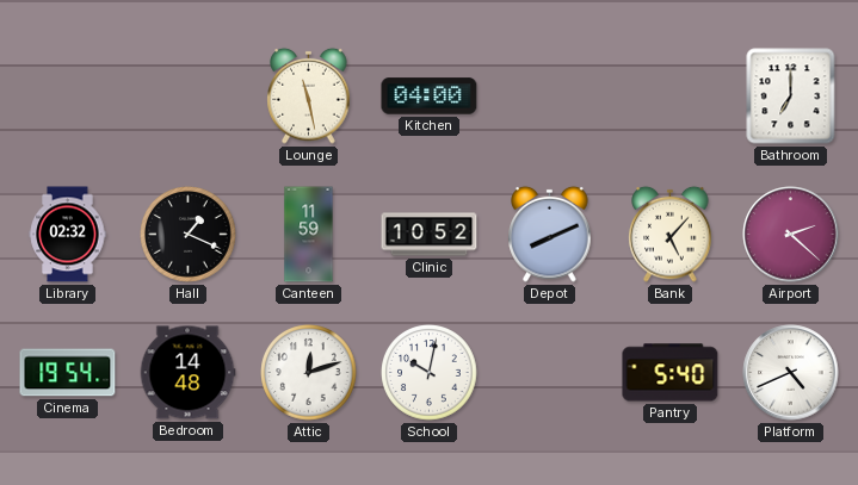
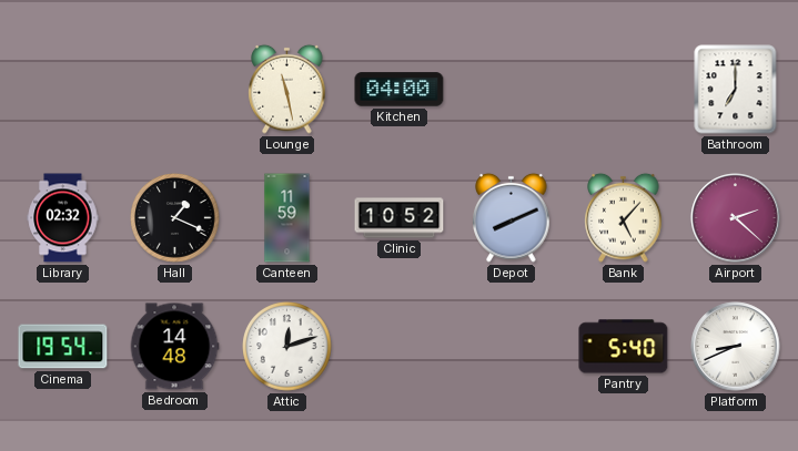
School: 10:02 -> none (430, 373)
Platform: 4:41 -> 8:41 (736, 347)
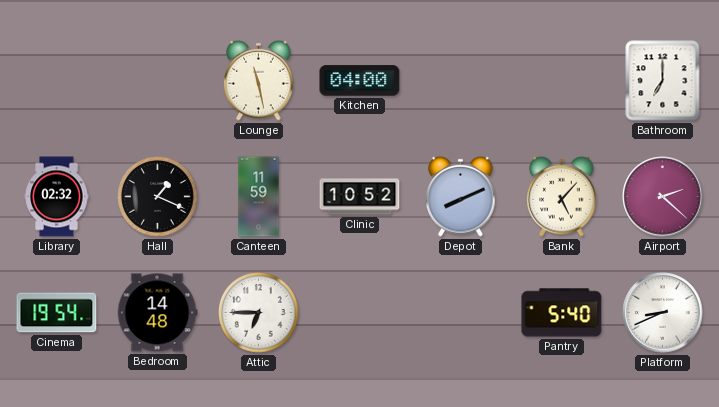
Attic: 12:12 -> 6:45 (259, 313)
